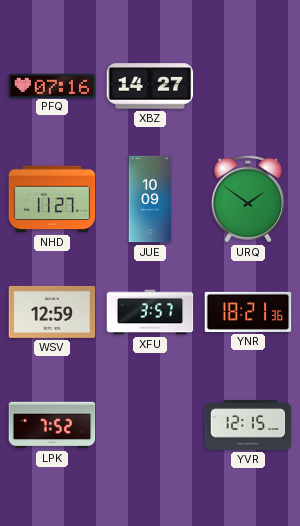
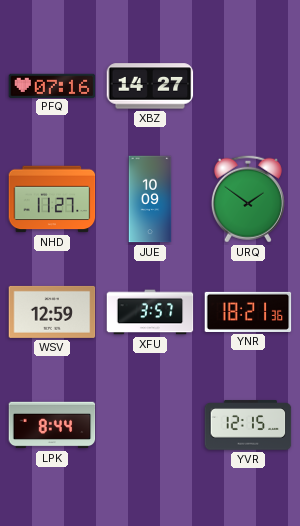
LPK: 7:52 -> 8:44 (52, 425)
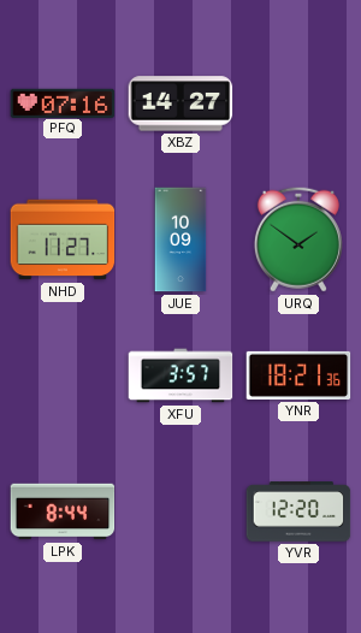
WSV: 12:59 -> none (52, 312)
YVR: 12:15 -> 12:20 (298, 511)
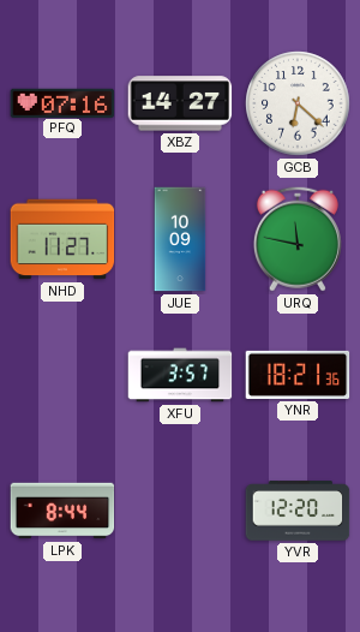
GCB: none -> 6:22 (298, 103)
URQ: 1:51 -> 11:47 (298, 239)
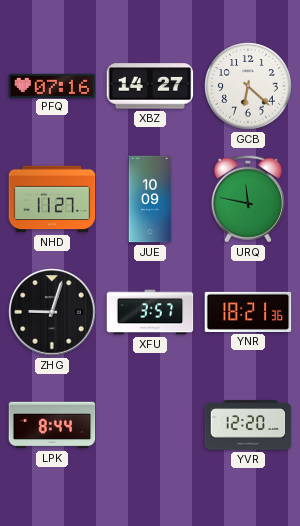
ZHG: none -> 9:03 (52, 312)
